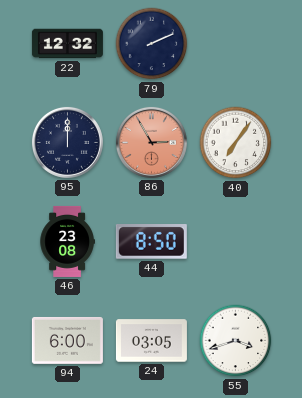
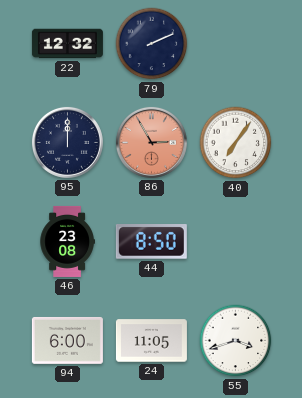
24: 03:05 -> 11:05 (151, 341)
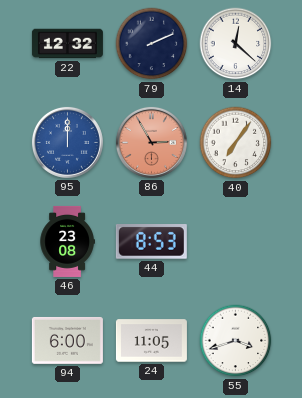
14: none -> 12:22 (236, 44)
95 dial: navy -> blue (67, 142)
44: 8:50 -> 8:53 (151, 242)
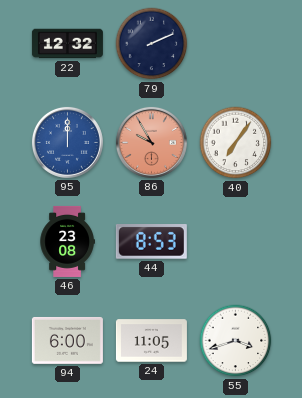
14: 12:22 -> none (236, 44)
86: 2:55 -> 9:55 (151, 142)
